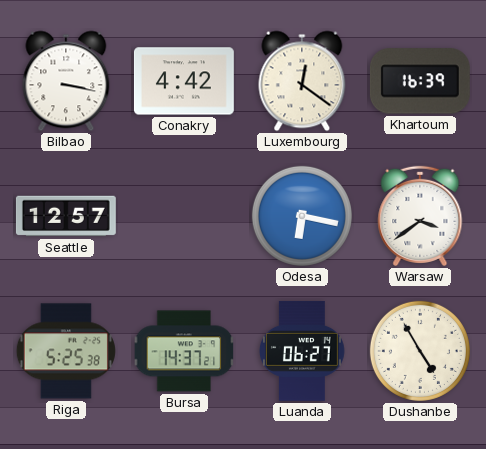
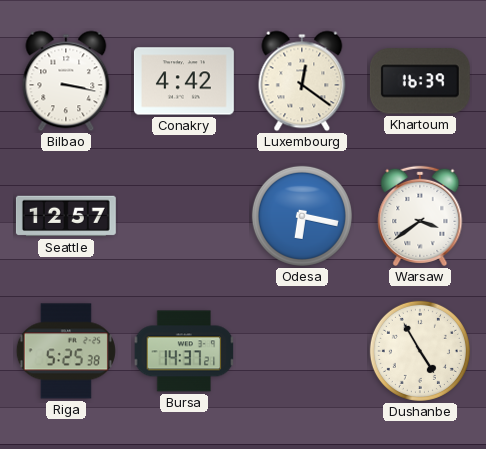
Luanda: 06:27 -> none (302, 351)
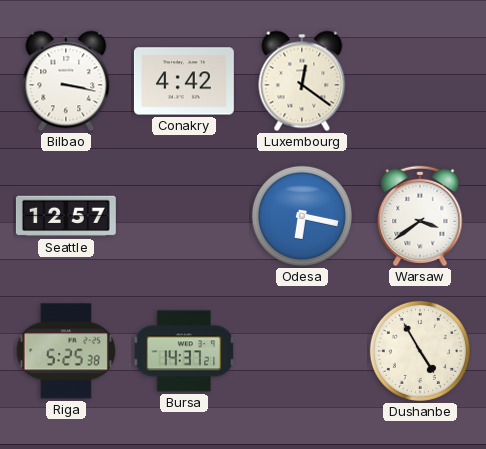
Khartoum: 16:39 -> none (420, 81)
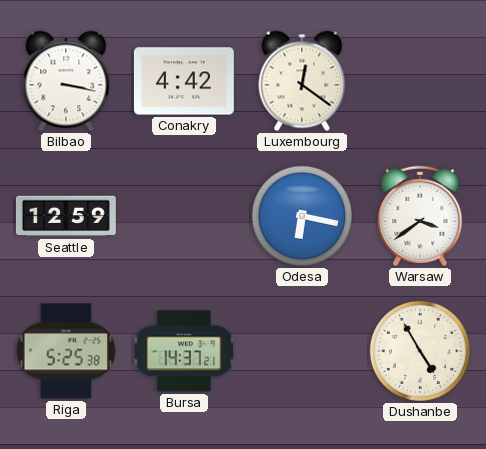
Seattle: 12:57 -> 12:59 (66, 216)
